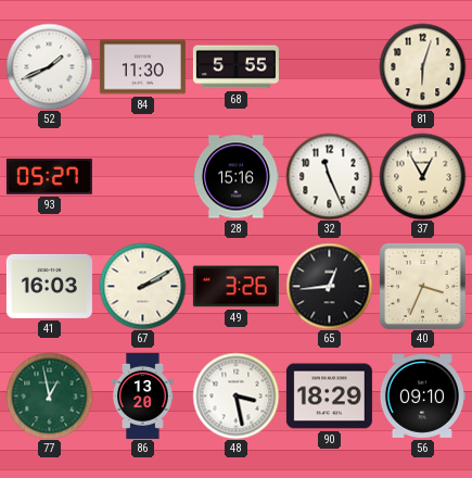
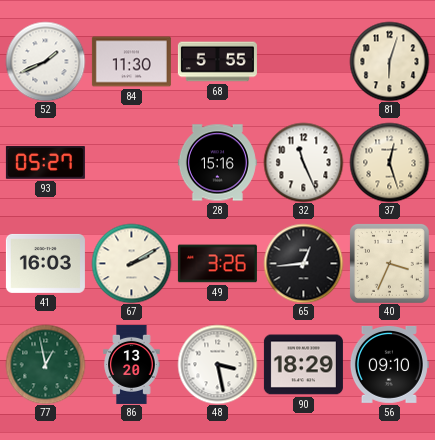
37: 12:55 -> 12:27 (389, 162)
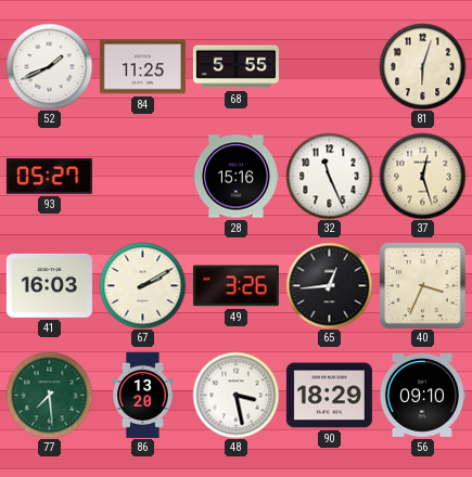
84: 11:30 -> 11:25 (142, 67)
77: 12:58 -> 7:29 (49, 395)
